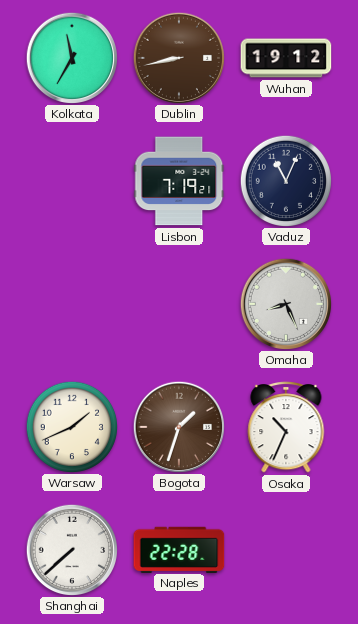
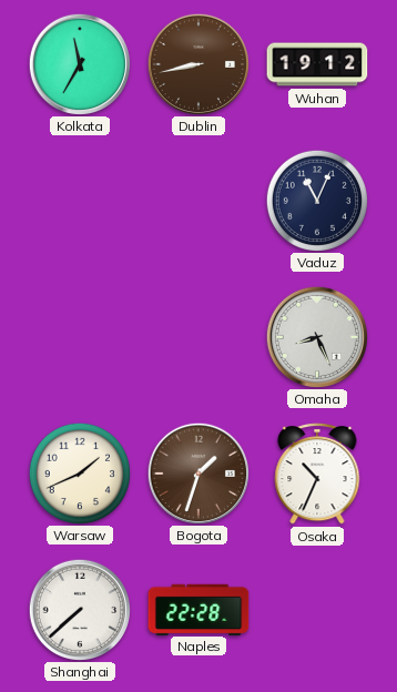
Lisbon: 7:19 -> none (179, 181)
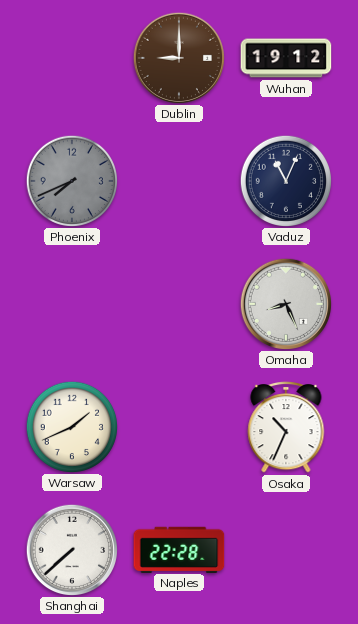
Kolkata: 11:35 -> none (79, 63)
Dublin: 8:43 -> 9:00 (178, 57)
Phoenix: none -> 7:41 (71, 180)
Bogota: 1:33 -> none (197, 472)
